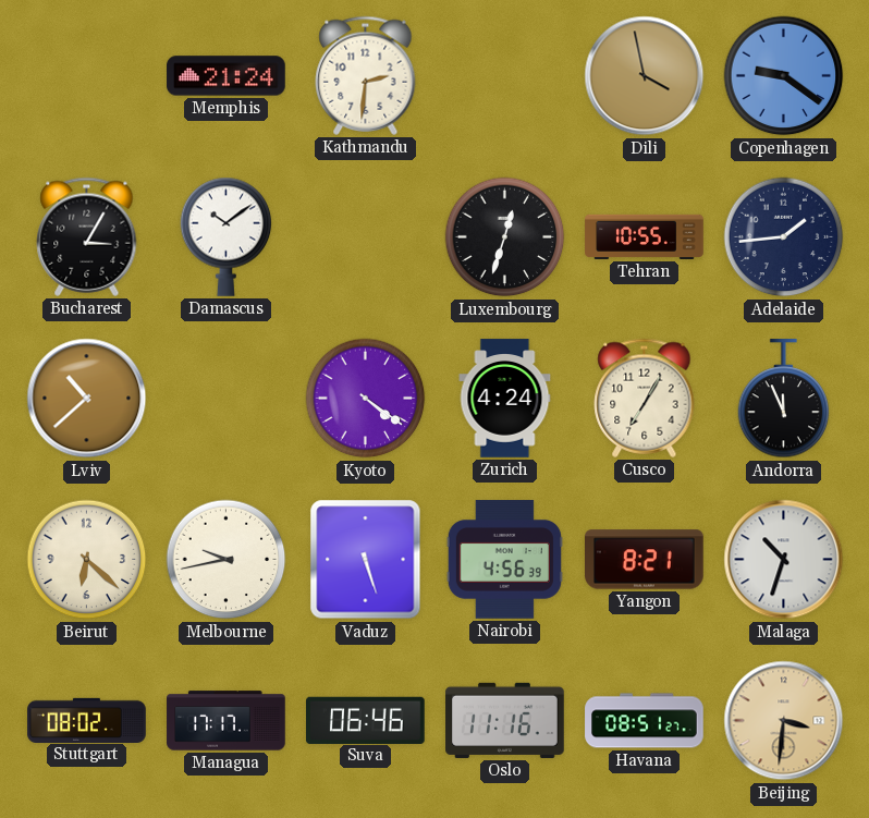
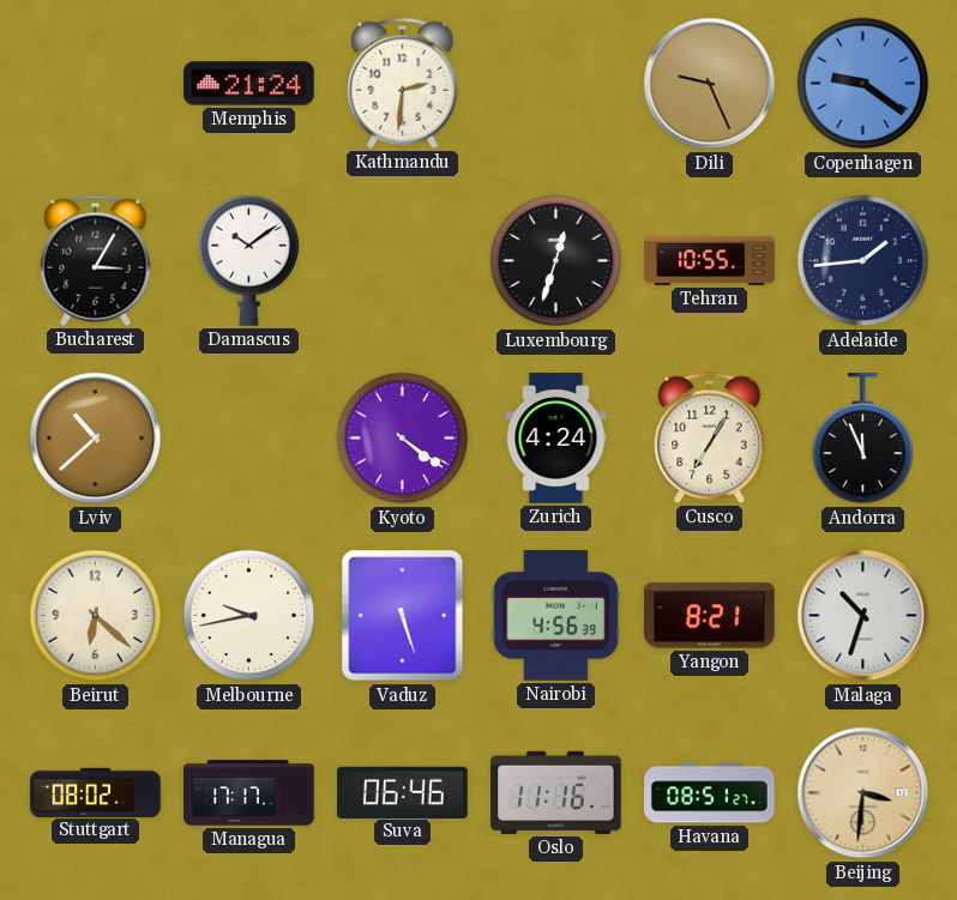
Dili: 3:58 -> 9:26 (710, 84)
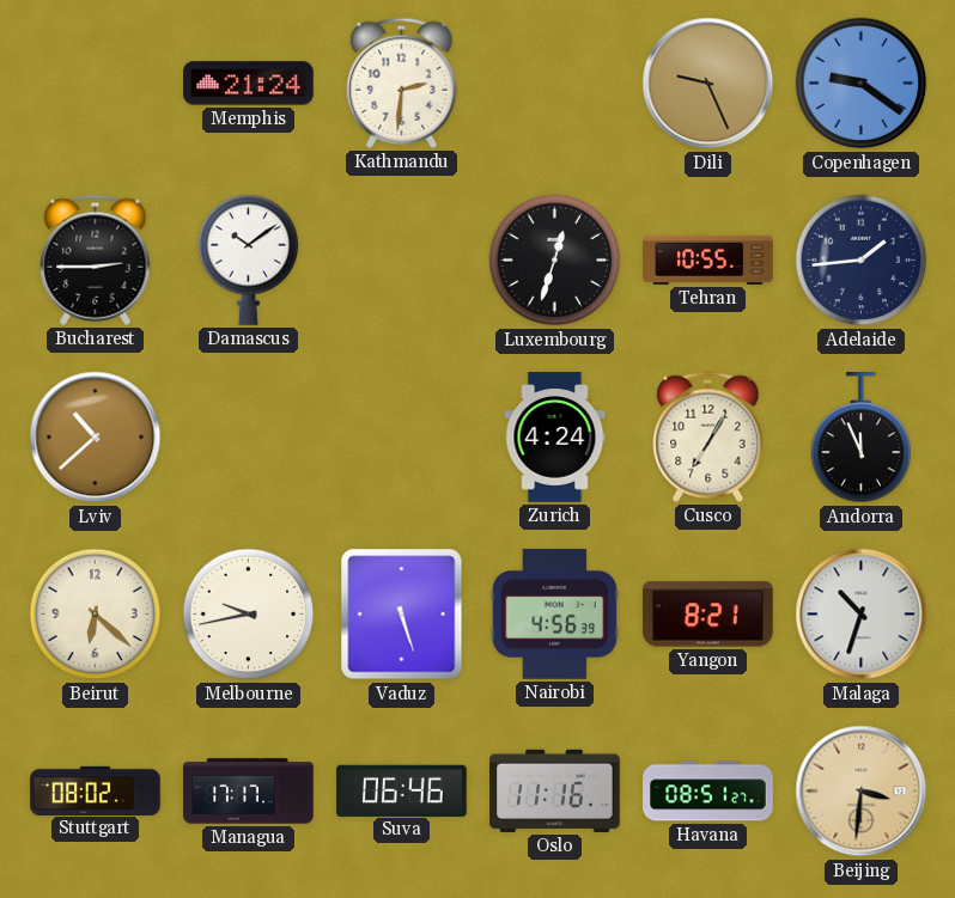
Bucharest: 3:05 -> 2:45 (96, 259)
Kyoto: 4:21 -> none (403, 439)
